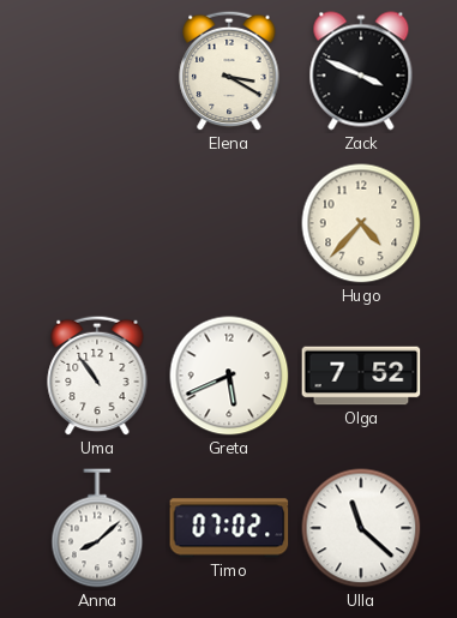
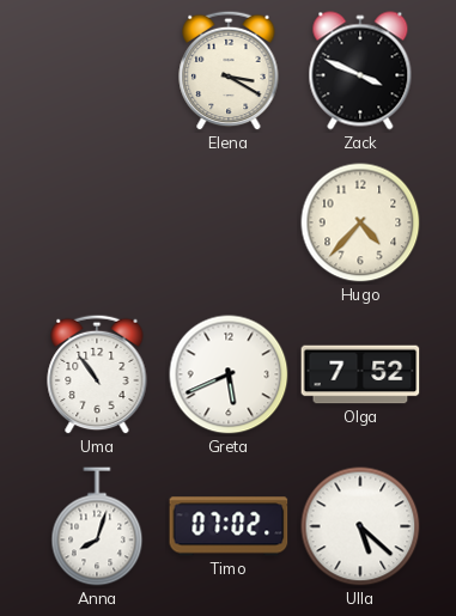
Anna: 8:08 -> 8:03 (97, 526)
Ulla: 11:22 -> 5:22 (360, 526)
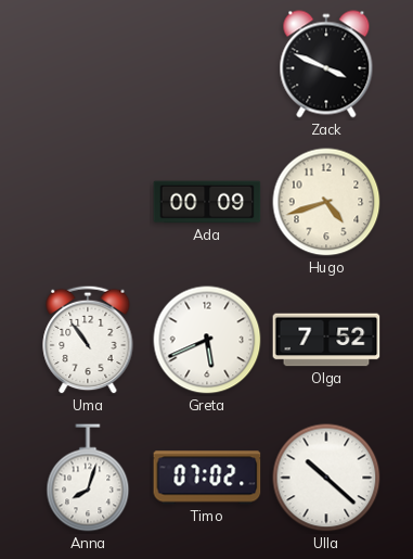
Elena: 3:20 -> none (229, 71)
Ada: none -> 00:09 (207, 202)
Hugo: 4:37 -> 4:42 (326, 202)
Ulla: 5:22 -> 10:22 (326, 478)
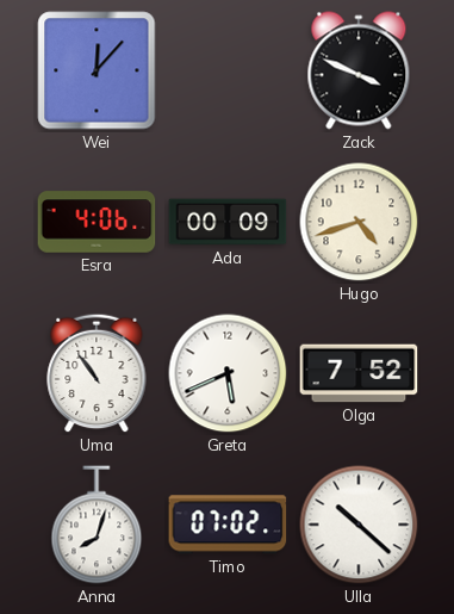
Wei: none -> 12:07 (97, 70)
Esra: none -> 4:06 (97, 222)
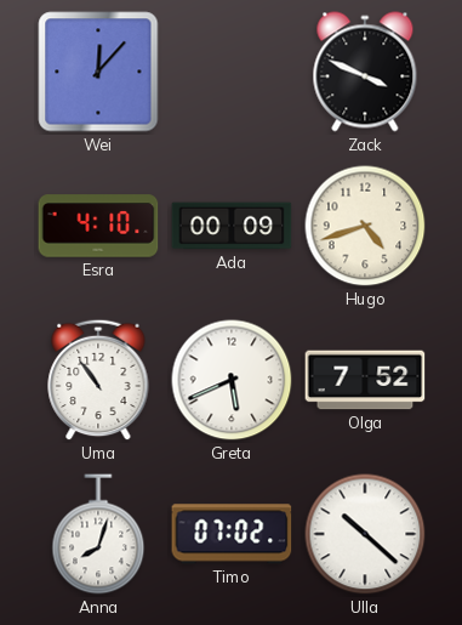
Esra: 4:06 -> 4:10 (98, 226)
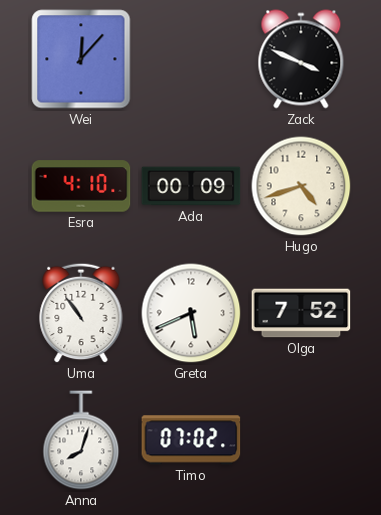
Ulla: 10:22 -> none (365, 534)
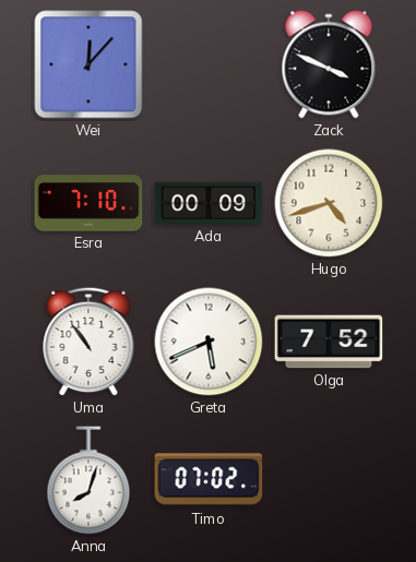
Esra: 4:10 -> 7:10 (88, 203)
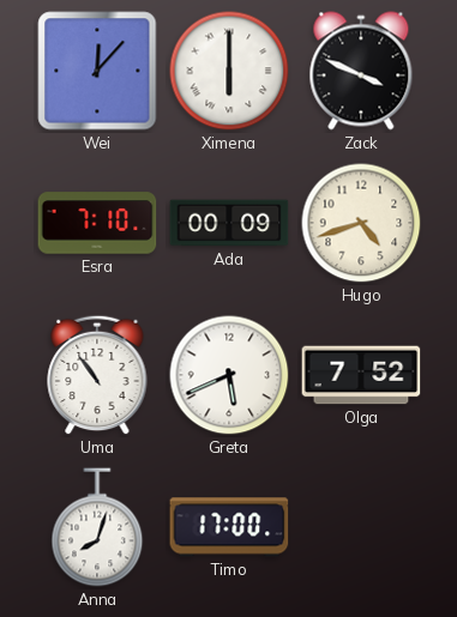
Ximena: none -> 6:00 (229, 71)
Timo: 07:02 -> 17:00 (229, 527)
